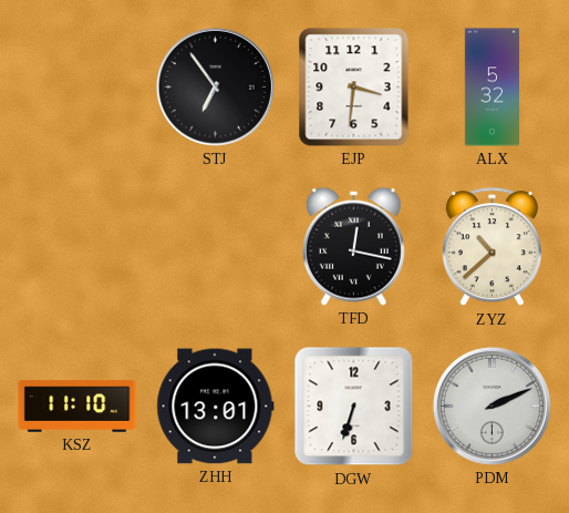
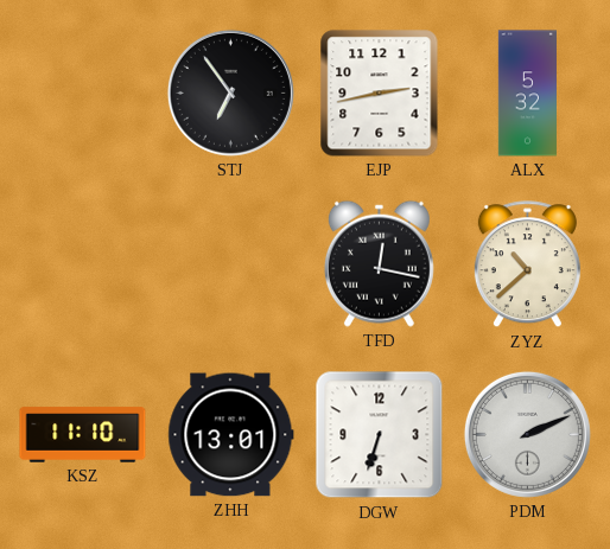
EJP: 3:31 -> 2:43 (380, 94)
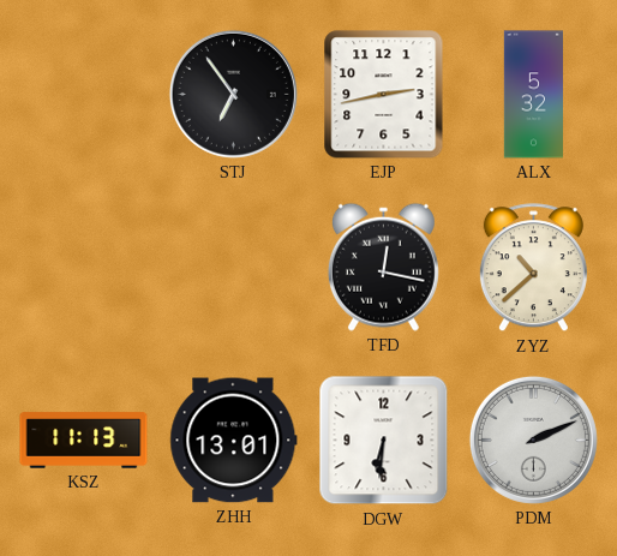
KSZ: 11:10 -> 11:13 (84, 441)
DGW: 6:33 -> 6:31 (384, 441)
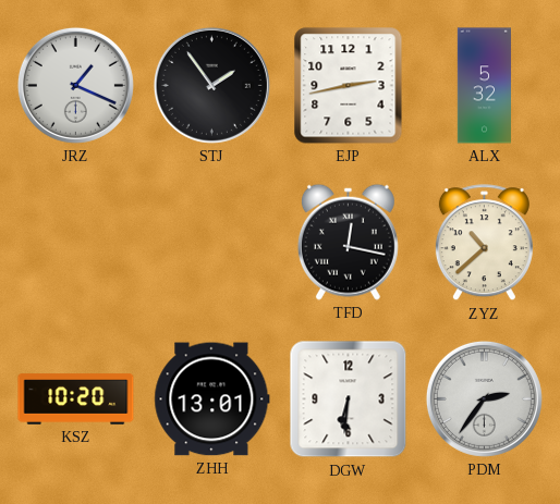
JRZ: none -> 1:19 (75, 85)
STJ: 6:54 -> 1:54 (211, 85)
KSZ: 11:13 -> 10:20 (76, 399)
PDM: 2:11 -> 2:36 (484, 398)
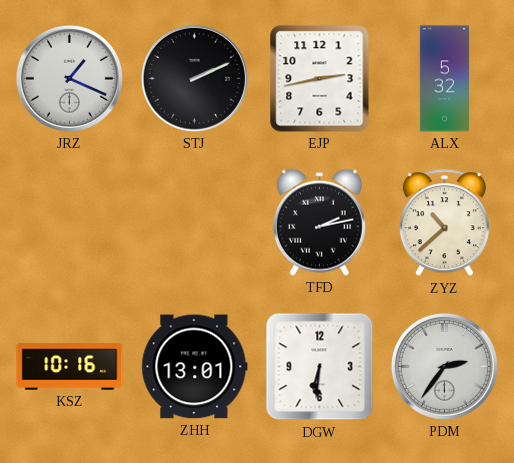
STJ: 1:54 -> 2:11 (194, 78)
TFD: 12:17 -> 2:13 (319, 222)
KSZ: 10:20 -> 10:16 (70, 367)
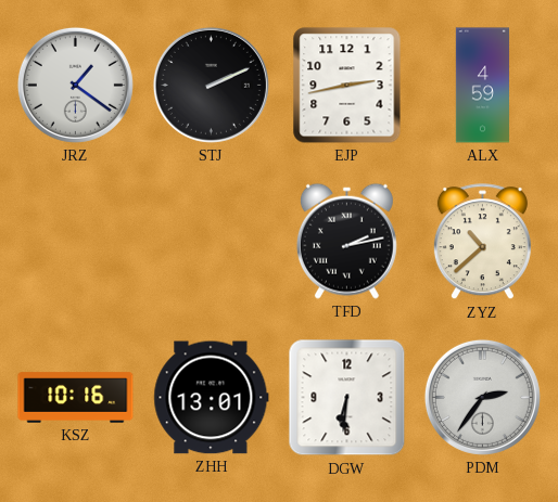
JRZ: 1:19 -> 1:21 (75, 85)
ALX: 5:32 -> 4:59 (482, 86)
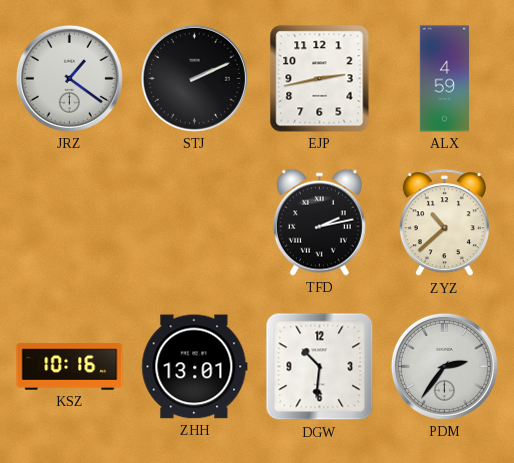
DGW: 6:31 -> 10:31 (320, 367)
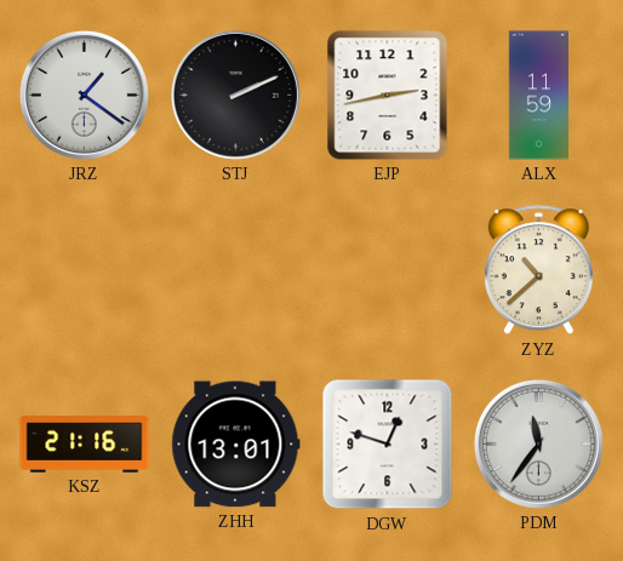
ALX: 4:59 -> 11:59 (538, 96)
TFD: 2:13 -> none (319, 222)
KSZ: 10:16 -> 21:16 (85, 445)
DGW: 10:31 -> 12:48 (388, 445)
PDM: 2:36 -> 11:36 (538, 443)
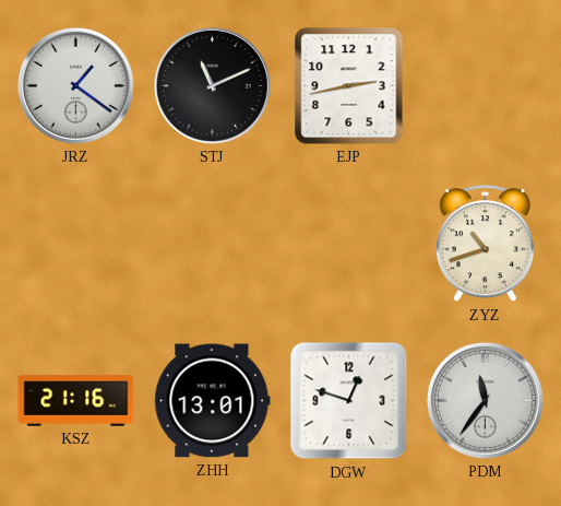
STJ: 2:11 -> 11:11 (212, 85)
ALX: 11:59 -> none (538, 96)
ZYZ: 10:38 -> 10:42 (485, 244)
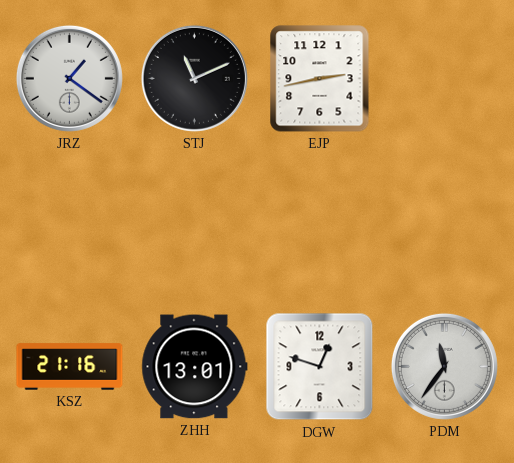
ZYZ: 10:42 -> none (485, 244)
